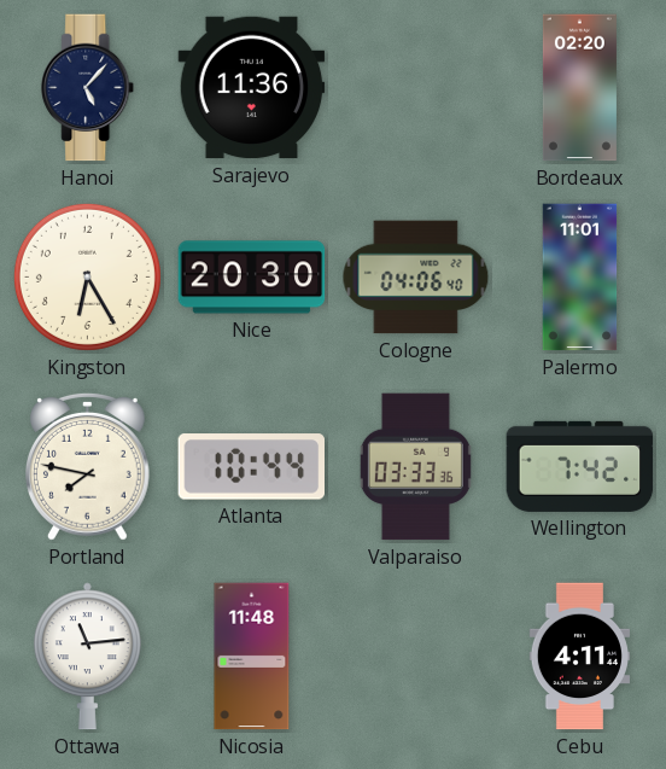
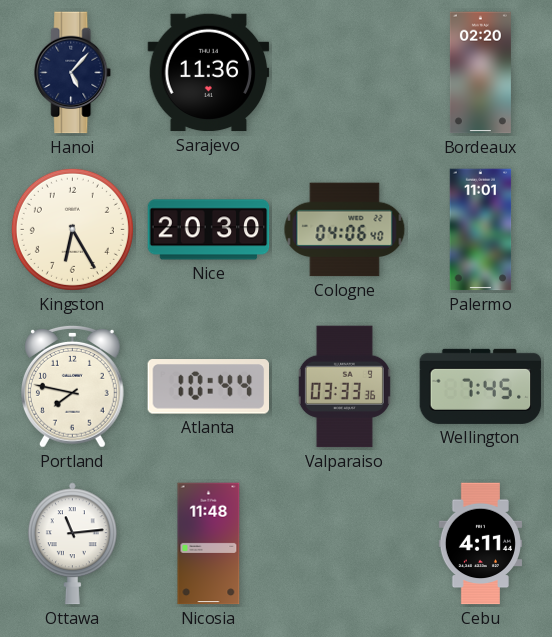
Wellington: 7:42 -> 7:45 (481, 386)
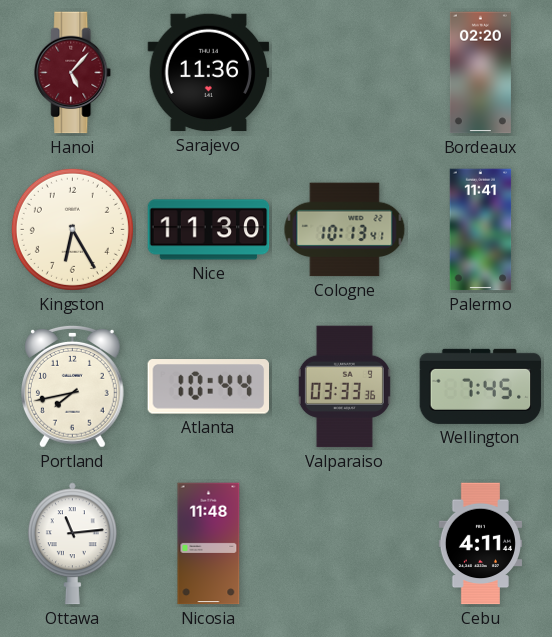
Hanoi dial: navy -> burgundy (73, 73)
Nice: 20:30 -> 11:30 (209, 230)
Cologne: 04:06 -> 10:13 (345, 230)
Palermo: 11:01 -> 11:41 (481, 230)
Portland: 7:47 -> 7:43 (72, 386)
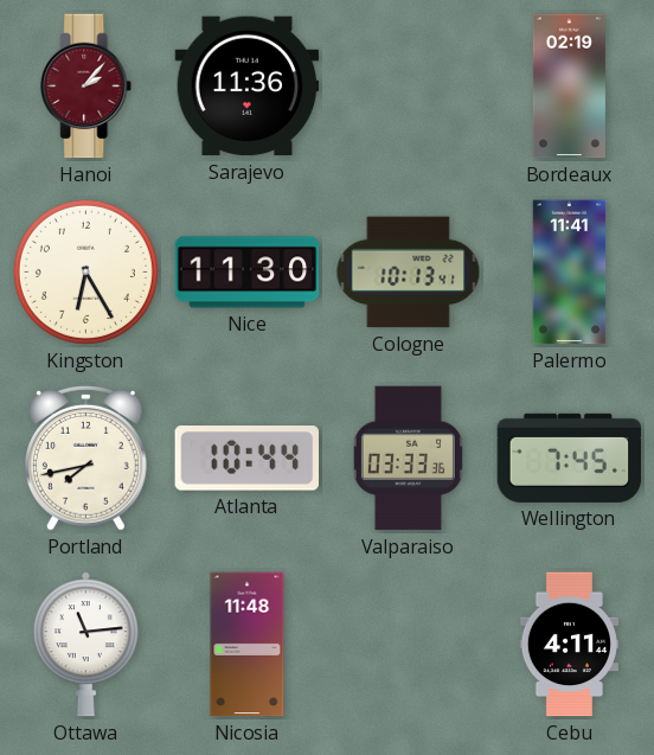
Hanoi: 5:07 -> 2:07 (86, 87)
Bordeaux: 02:20 -> 02:19 (569, 87)
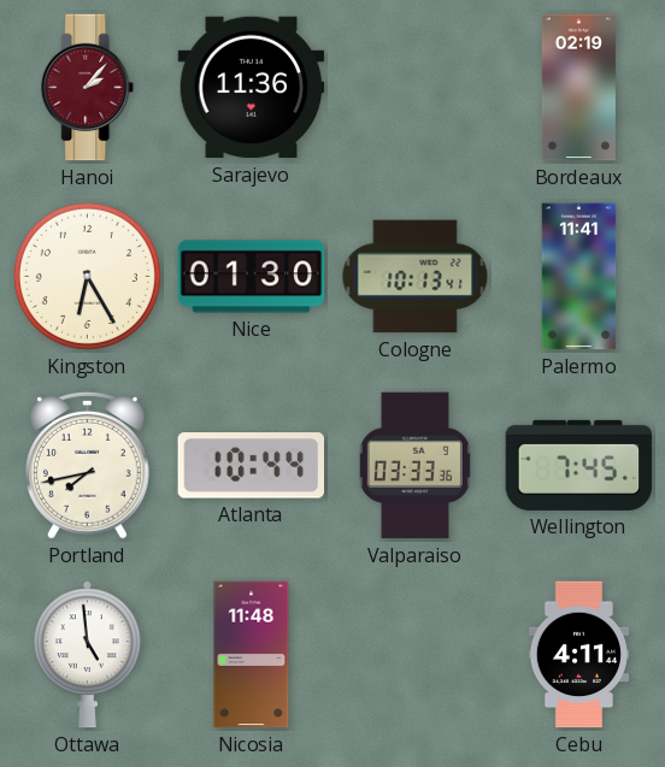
Nice: 11:30 -> 01:30 (252, 277)
Ottawa: 11:14 -> 4:59 (87, 655)
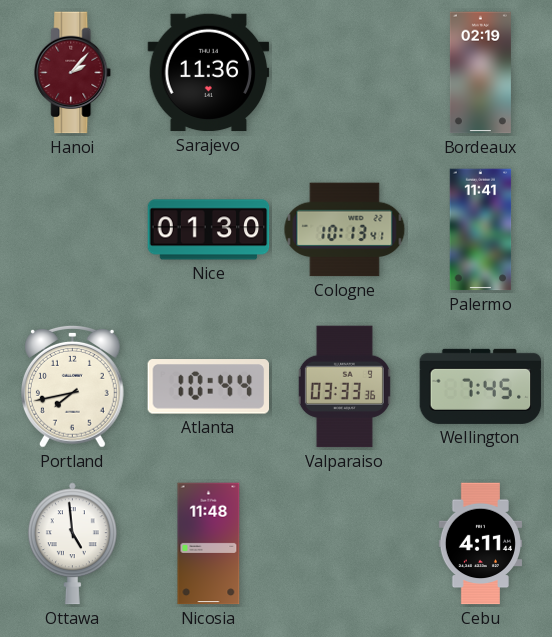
Kingston: 6:25 -> none (87, 276)
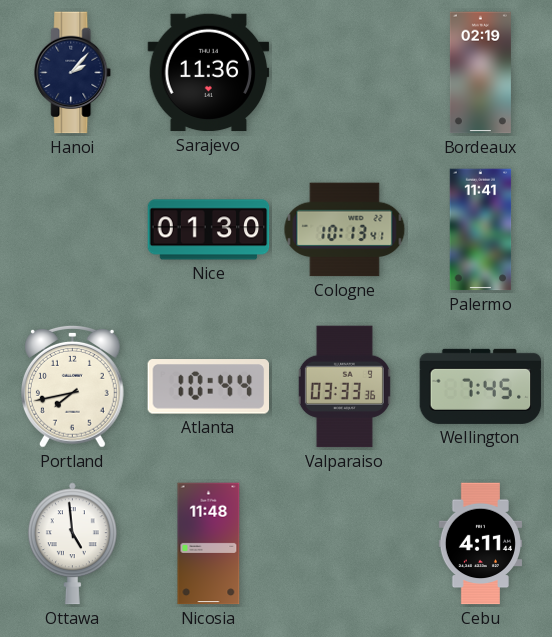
Hanoi dial: burgundy -> navy (73, 73)
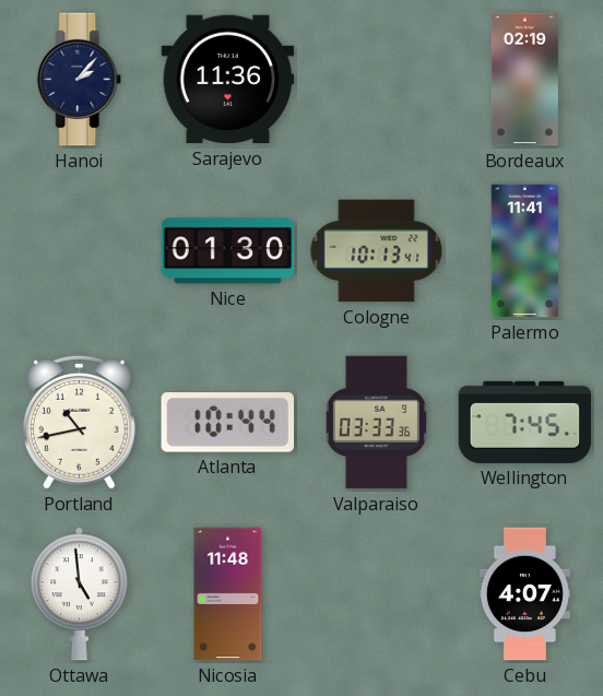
Portland: 7:43 -> 10:43 (79, 422)
Cebu: 4:11 -> 4:07 (524, 594)
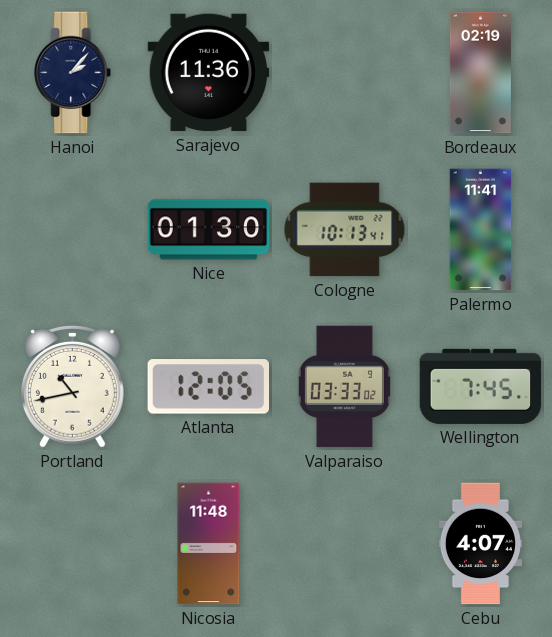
Atlanta: 10:44 -> 12:05 (209, 387)
Valparaiso: 03:33:36 -> 03:33:02 (344, 387)
Ottawa: 4:59 -> none (79, 594)
